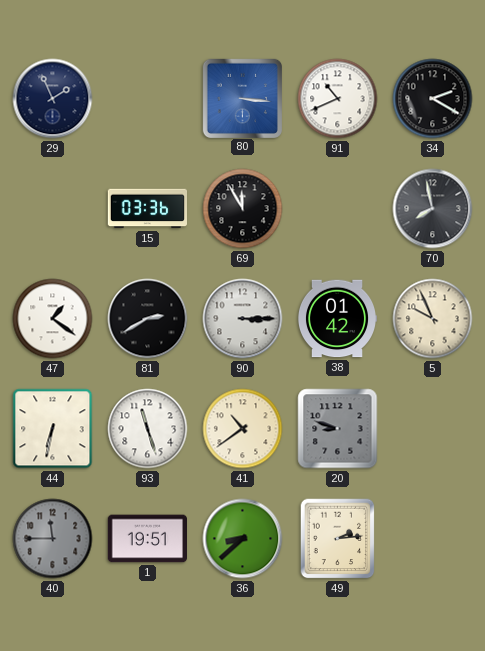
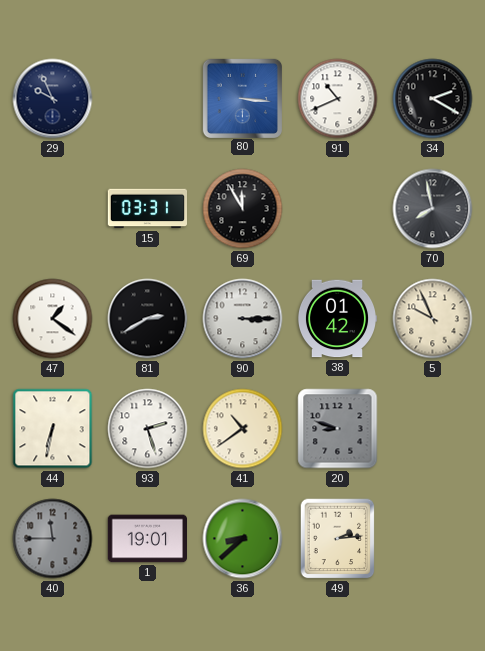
29: 1:56 -> 9:56 (53, 99)
15: 03:36 -> 03:31 (148, 209)
93: 11:27 -> 2:27 (148, 429)
1: 19:51 -> 19:01 (147, 539)
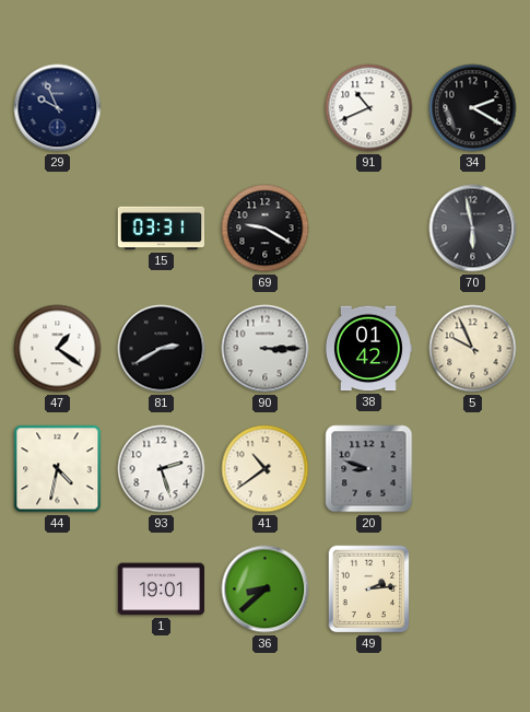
80: 3:16 -> none (242, 98)
69: 11:55 -> 9:20 (266, 229)
70: 7:58 -> 5:58 (473, 229)
44: 6:32 -> 4:32 (58, 469)
40: 11:45 -> none (53, 539)
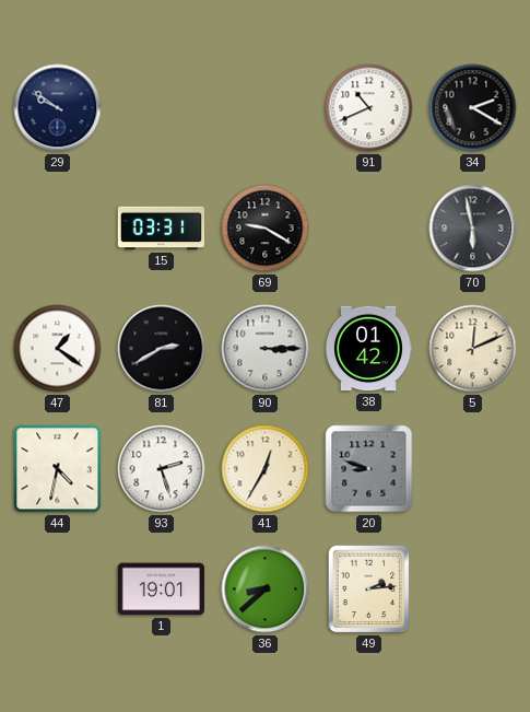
29: 9:56 -> 9:51 (58, 108)
5: 9:56 -> 12:11 (473, 349)
41: 10:39 -> 12:35 (266, 469)
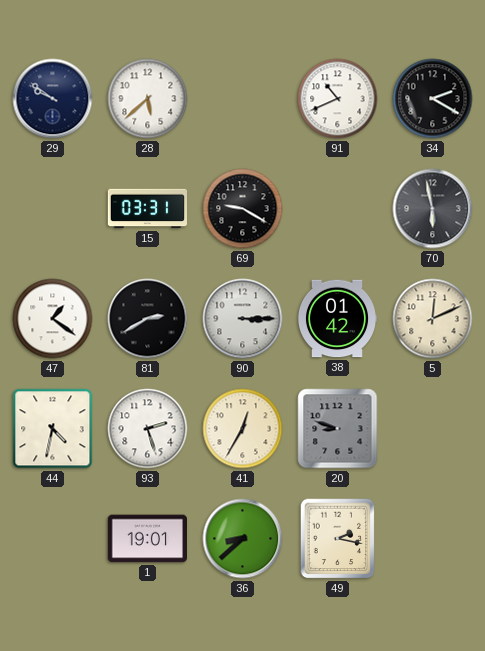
28: none -> 5:38 (148, 99)
49: 2:14 -> 2:17 (338, 539)
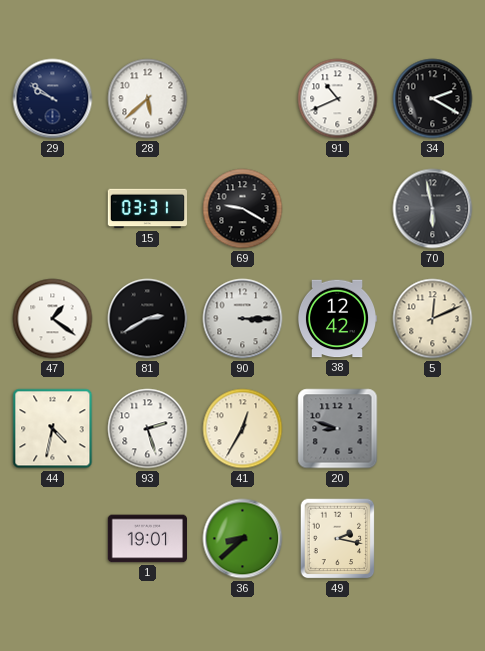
38: 01:42 -> 12:42 (336, 319)
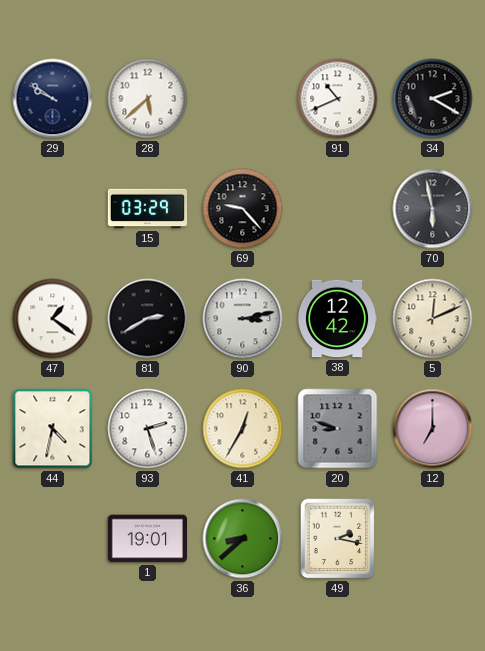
15: 03:31 -> 03:29 (148, 209)
69: 9:20 -> 9:23 (243, 209)
90: 3:15 -> 3:13 (243, 319)
12: none -> 7:00 (433, 429)
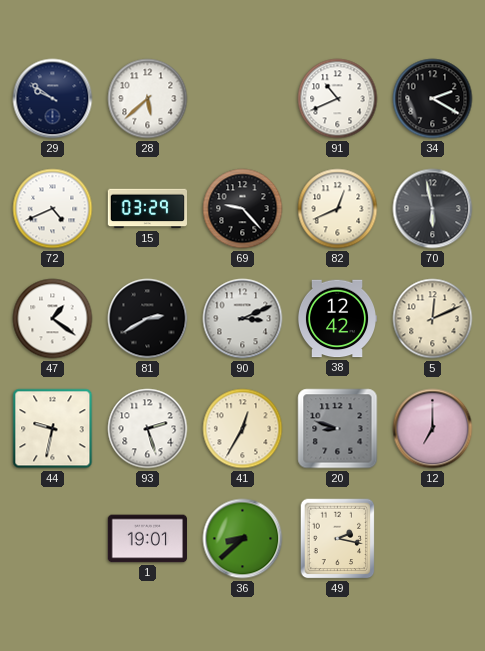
72: none -> 4:41 (53, 209)
82: none -> 12:41 (338, 209)
90: 3:13 -> 3:11 (243, 319)
44: 4:32 -> 9:32 (53, 429)
